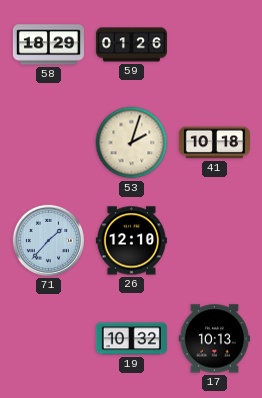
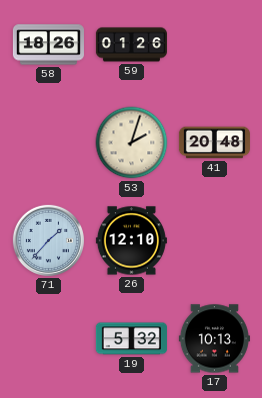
58: 18:29 -> 18:26 (48, 45)
41: 10:18 -> 20:48 (214, 143)
19: 10:32 -> 5:32 (131, 339)
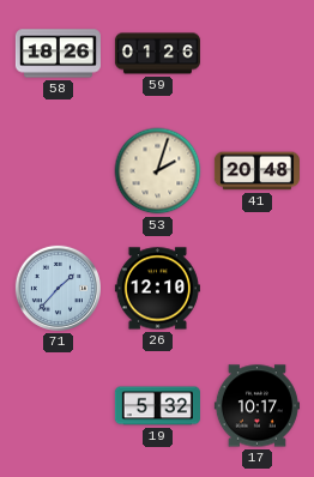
17: 10:13 -> 10:17 (256, 406)
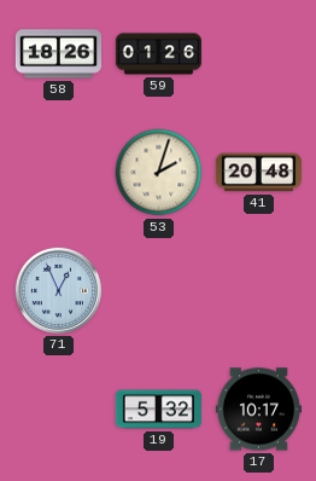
71: 1:37 -> 12:56 (58, 290)
26: 12:10 -> none (157, 289)
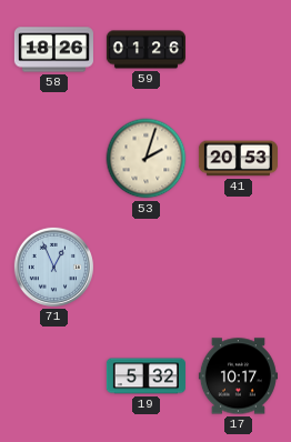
41: 20:48 -> 20:53 (238, 159)
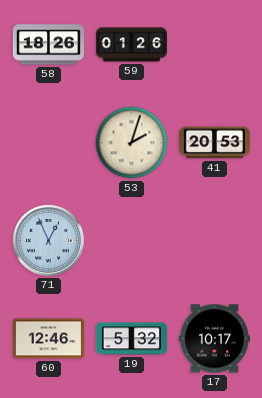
60: none -> 12:46 (48, 339)
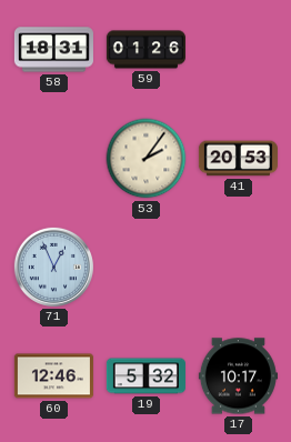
58: 18:26 -> 18:31 (53, 50)
53: 2:03 -> 2:06 (147, 159)
